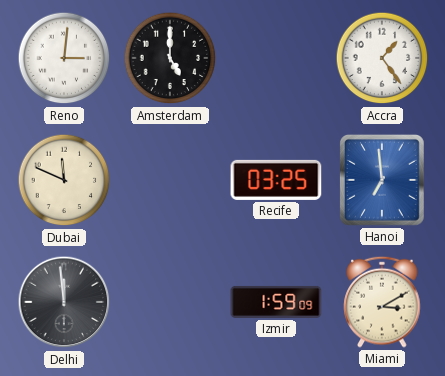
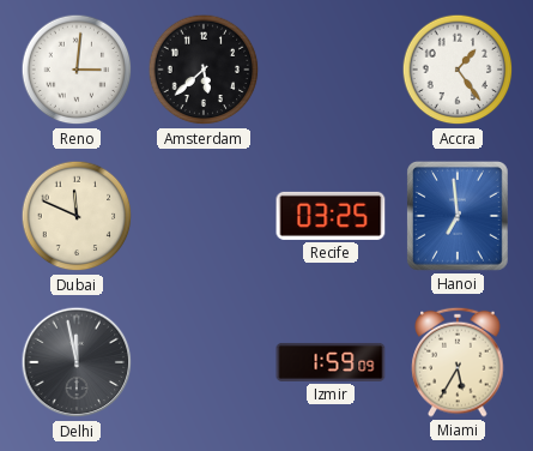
Amsterdam: 5:00 -> 5:38 (204, 70)
Delhi: 11:59 -> 11:58 (77, 362)
Miami: 3:10 -> 5:35 (458, 362)
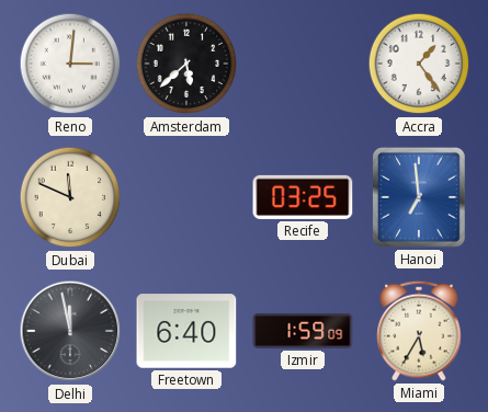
Freetown: none -> 6:40 (186, 331)
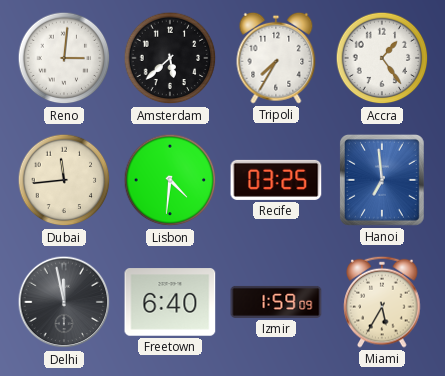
Tripoli: none -> 7:35 (276, 58)
Dubai: 11:49 -> 11:44 (64, 180)
Lisbon: none -> 4:31 (170, 180)
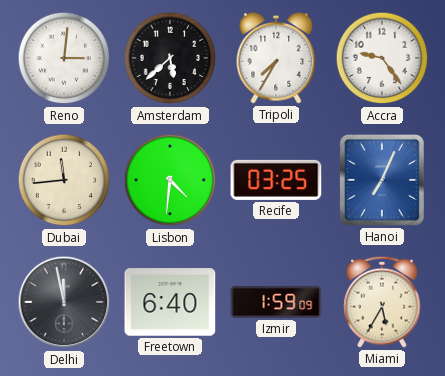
Accra: 1:24 -> 9:24 (382, 58)
Hanoi: 6:59 -> 7:04 (382, 180)
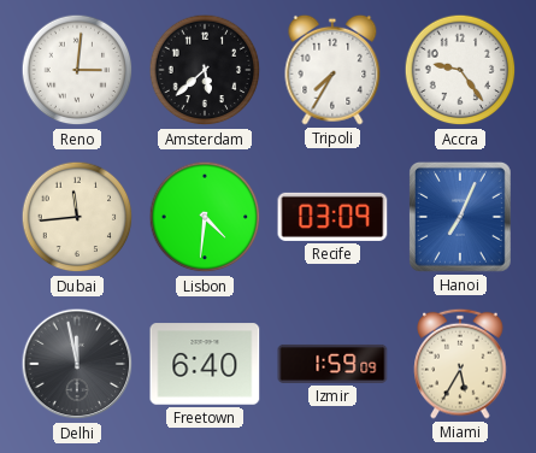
Recife: 03:25 -> 03:09 (332, 217)
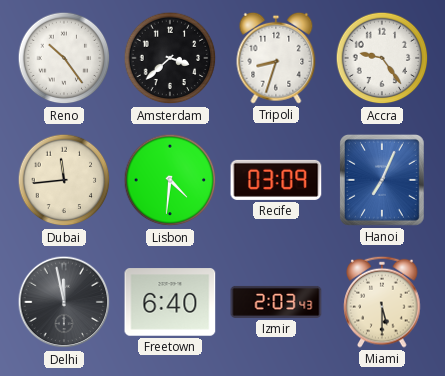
Reno: 3:01 -> 10:24 (64, 58)
Amsterdam: 5:38 -> 3:38 (170, 58)
Tripoli: 7:35 -> 8:33 (276, 58)
Izmir: 1:59 -> 2:03 (276, 302)
Miami: 5:35 -> 5:30 (382, 302)
